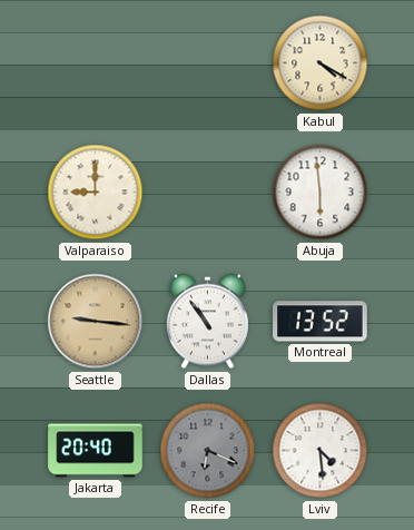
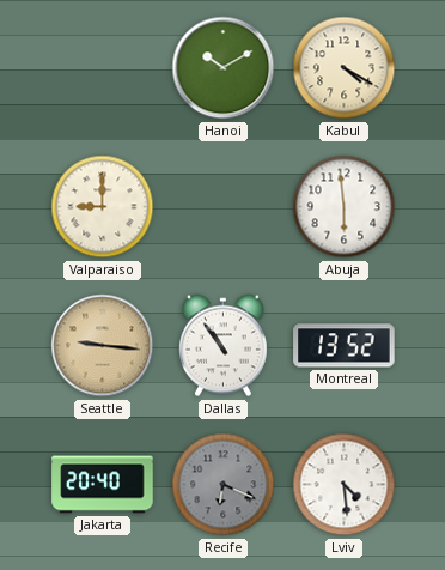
Hanoi: none -> 10:10 (224, 68)
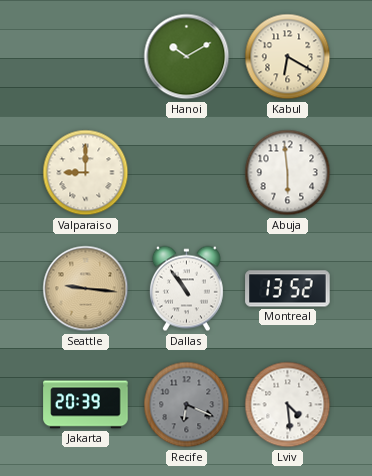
Kabul: 4:20 -> 6:20 (288, 57)
Jakarta: 20:40 -> 20:39 (86, 405)
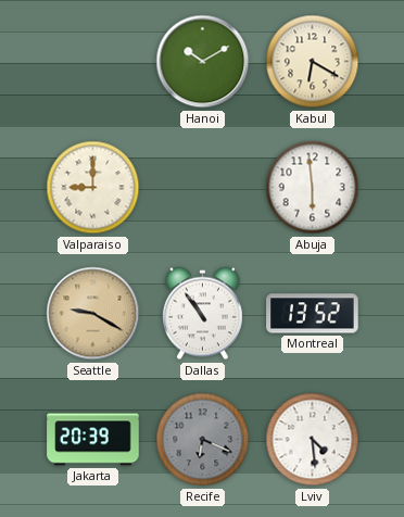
Seattle: 9:16 -> 9:20 (93, 314)
